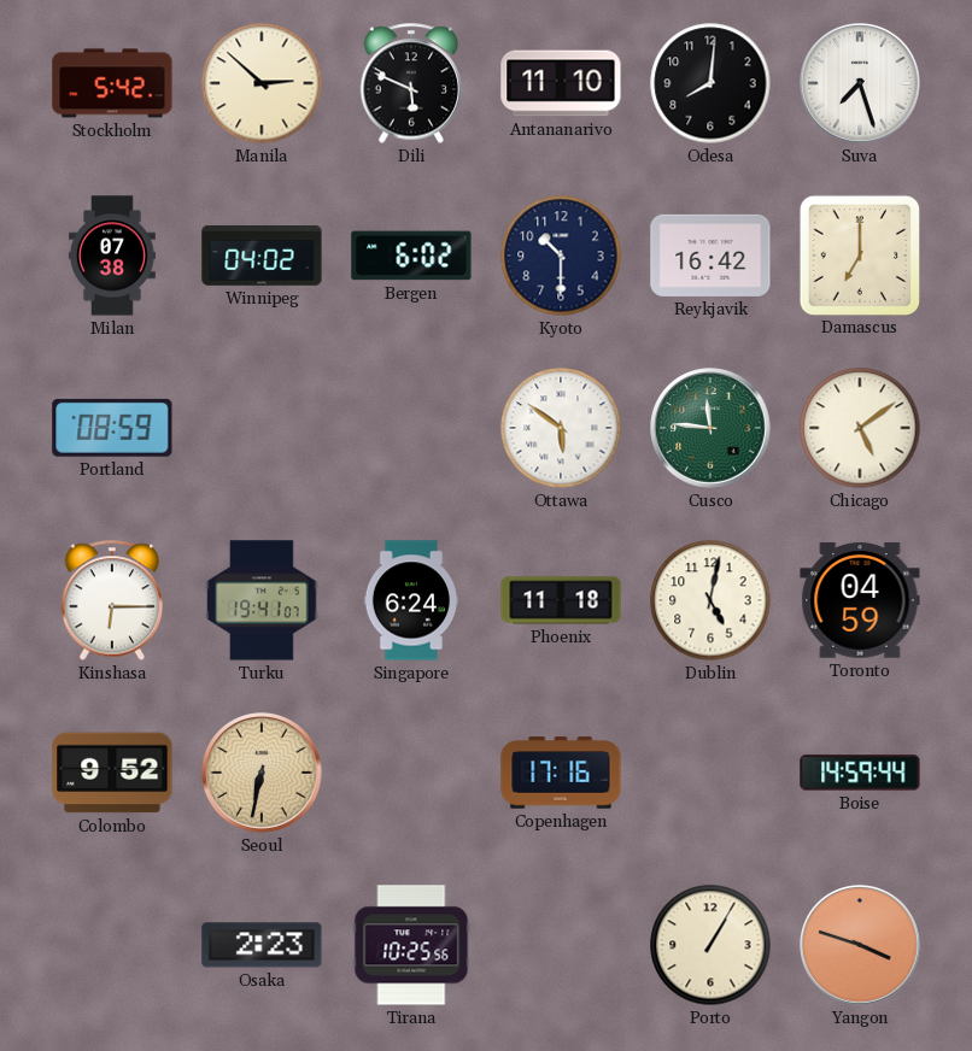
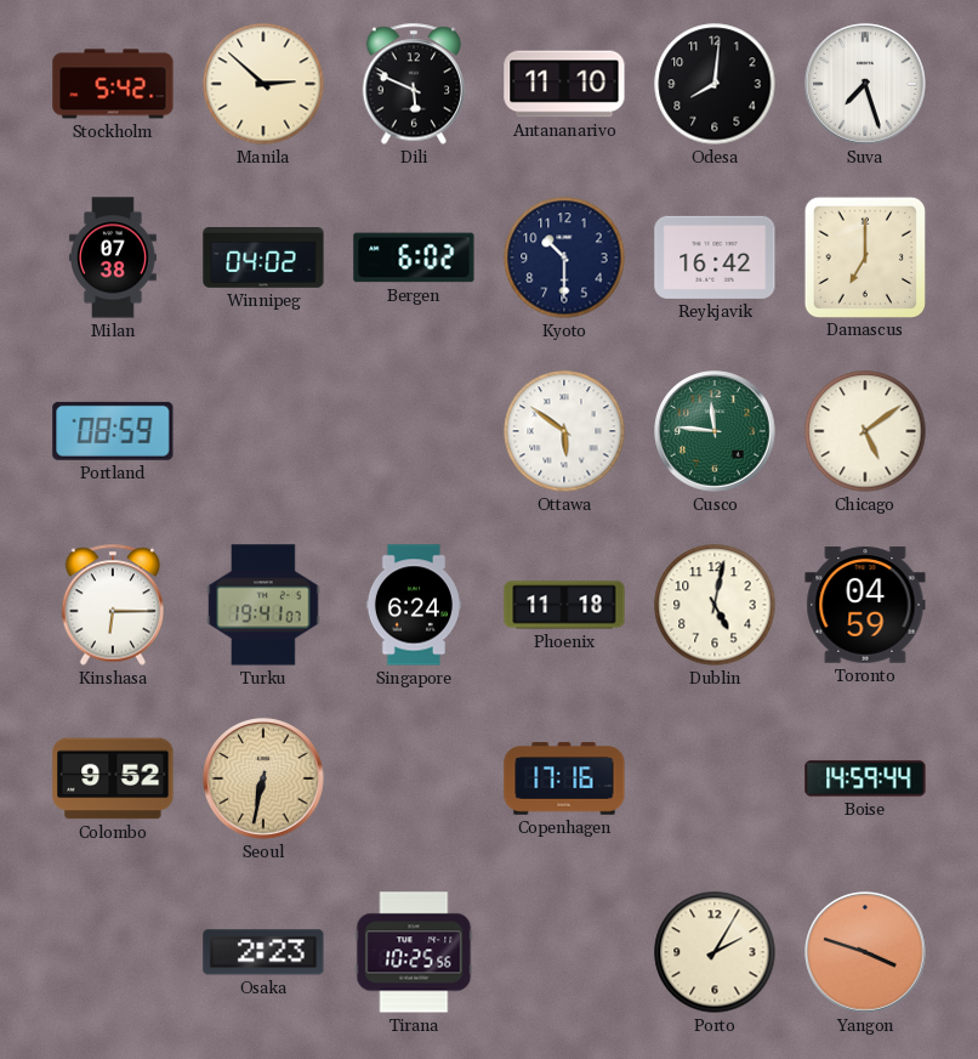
Porto: 1:05 -> 2:05 (715, 952)
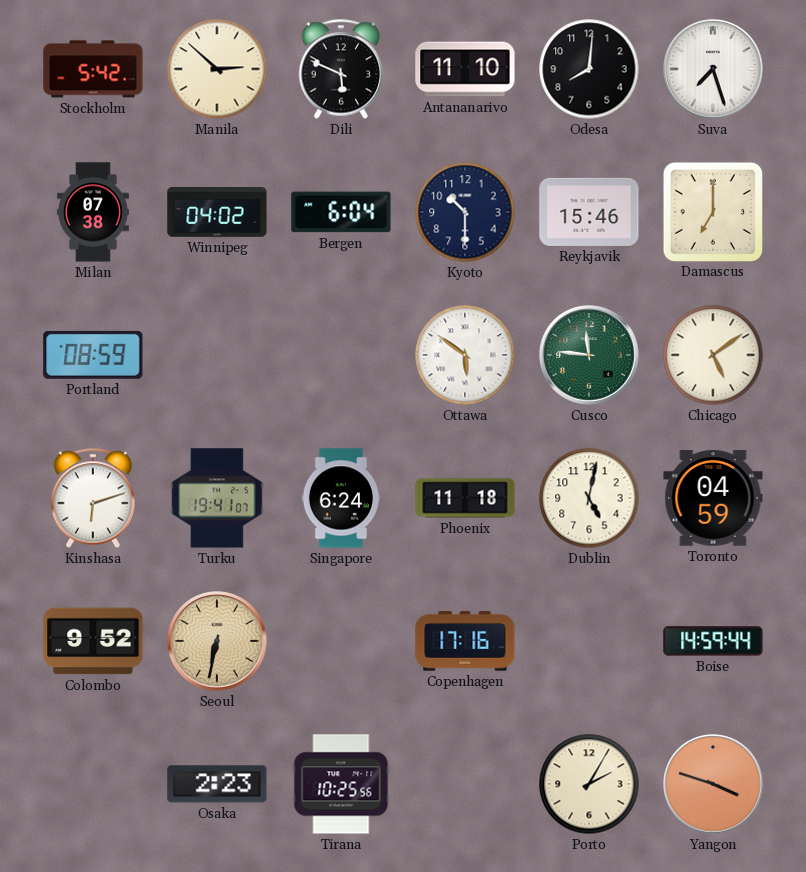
Bergen: 6:02 -> 6:04 (341, 212)
Reykjavik: 16:42 -> 15:46 (589, 212)
Kinshasa: 6:15 -> 6:12 (93, 498)
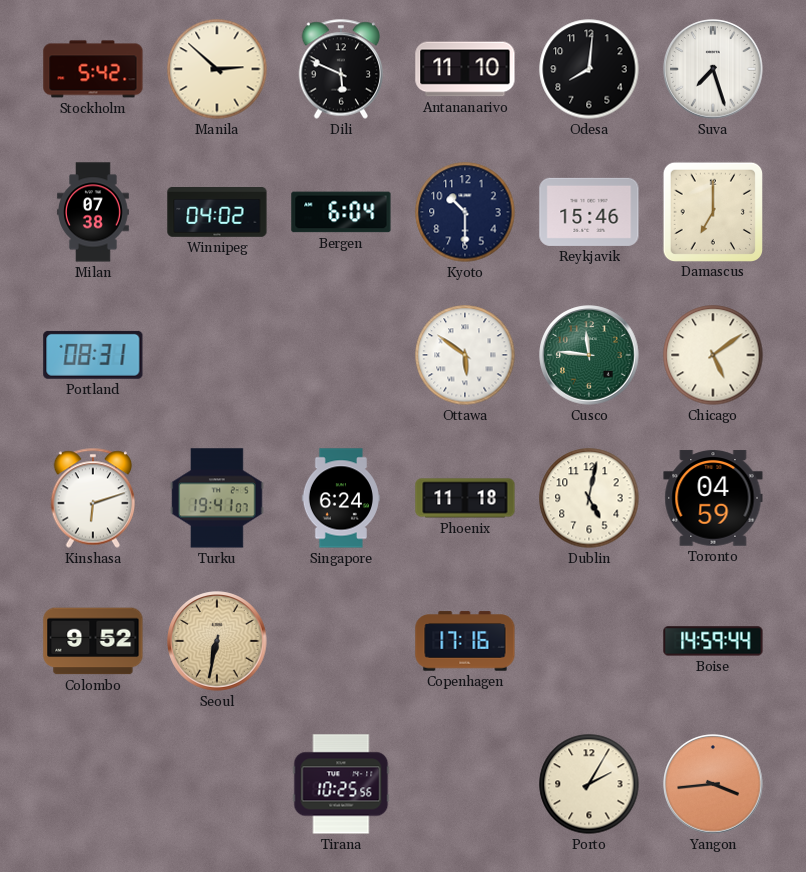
Portland: 08:59 -> 08:31 (93, 355)
Osaka: 2:23 -> none (217, 784)
Yangon: 3:48 -> 3:44 (713, 784)
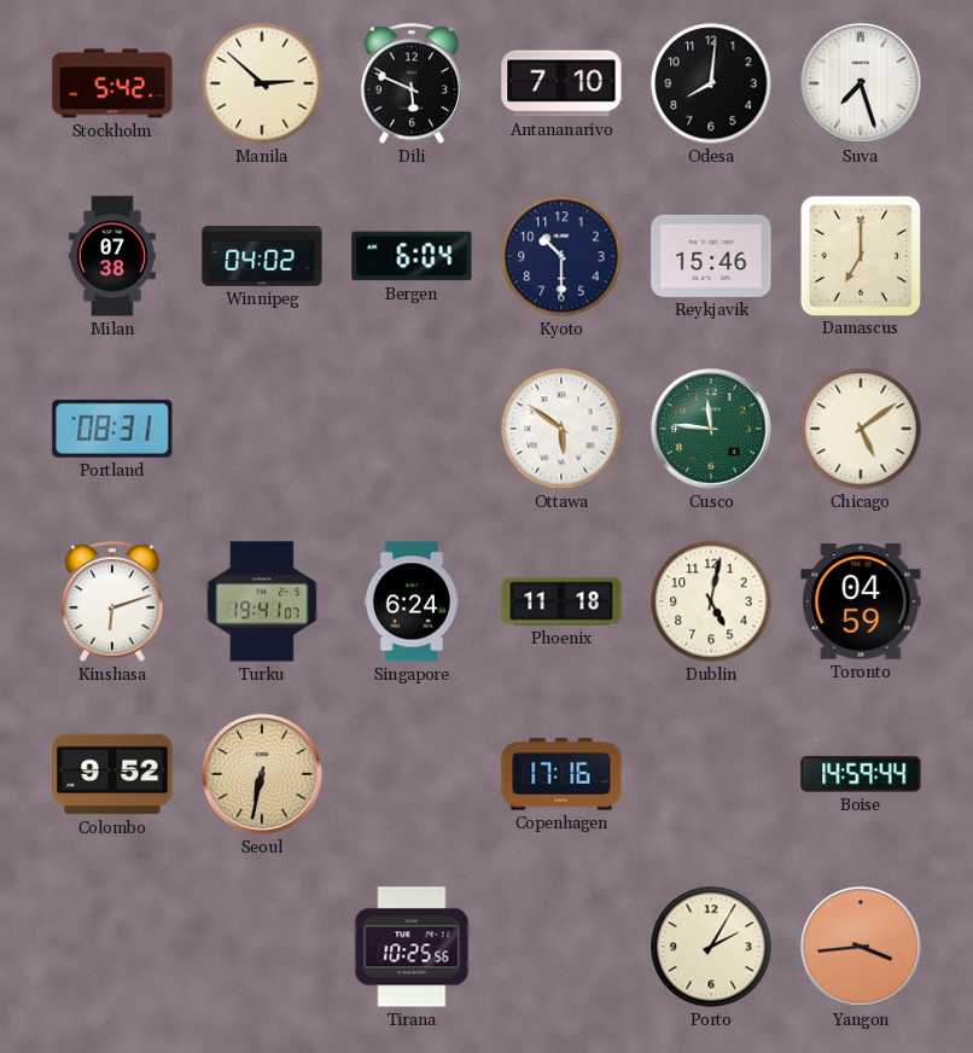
Antananarivo: 11:10 -> 7:10 (561, 83)
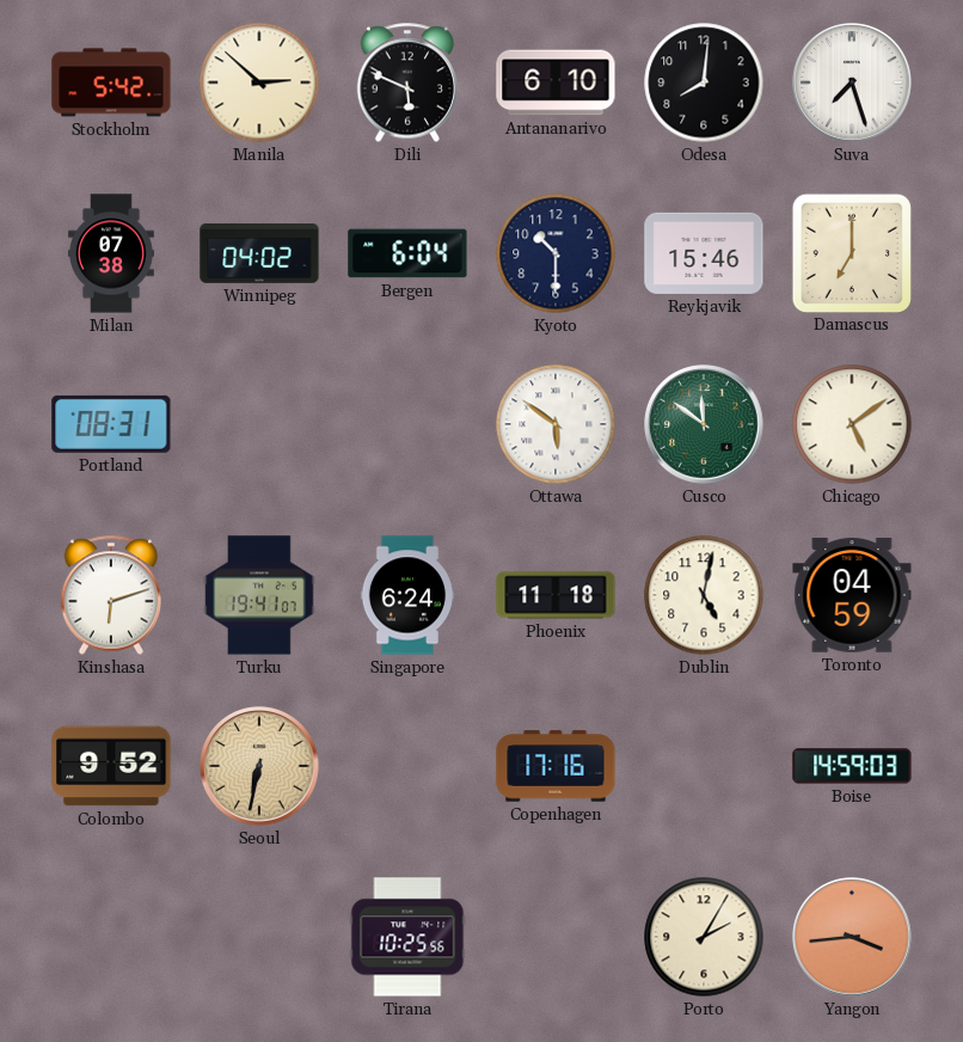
Antananarivo: 7:10 -> 6:10 (556, 82)
Cusco: 11:46 -> 11:51 (704, 424)
Boise: 14:59:44 -> 14:59:03 (852, 766)
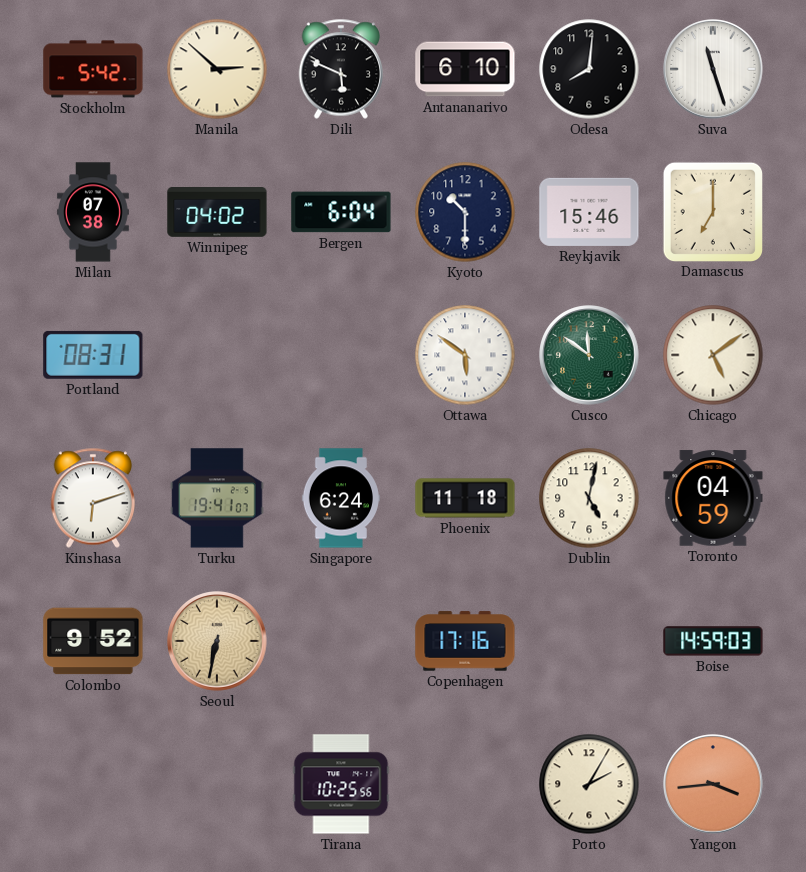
Suva: 7:27 -> 11:27 (713, 69)
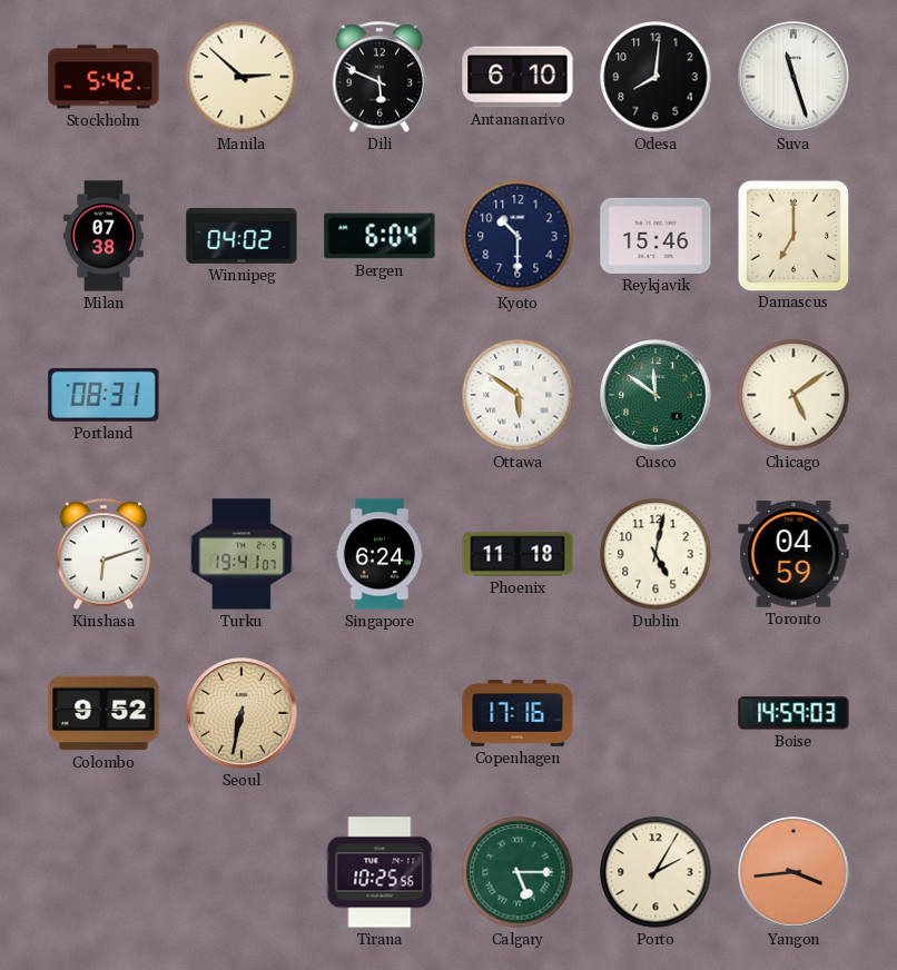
Calgary: none -> 5:15 (517, 872)
